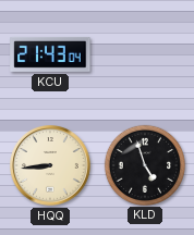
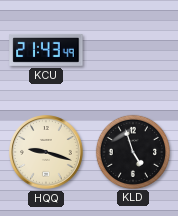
KCU: 21:43:04 -> 21:43:49 (46, 50)
HQQ: 8:44 -> 9:18 (47, 153)
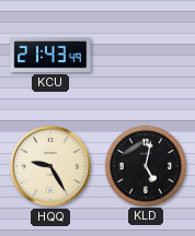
HQQ: 9:18 -> 9:25 (51, 167)
KLD: 4:57 -> 5:02 (145, 165)
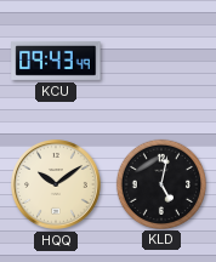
KCU: 21:43 -> 09:43 (56, 61)
HQQ: 9:25 -> 10:09 (57, 186)
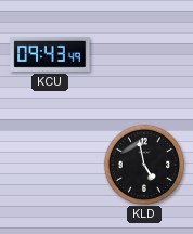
HQQ: 10:09 -> none (57, 186)
KLD: 5:02 -> 4:58 (143, 164)
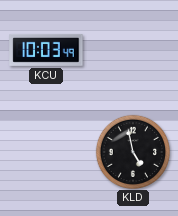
KCU: 09:43 -> 10:03 (46, 50)
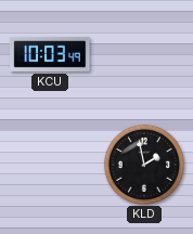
KLD: 4:58 -> 1:58 (143, 164)
